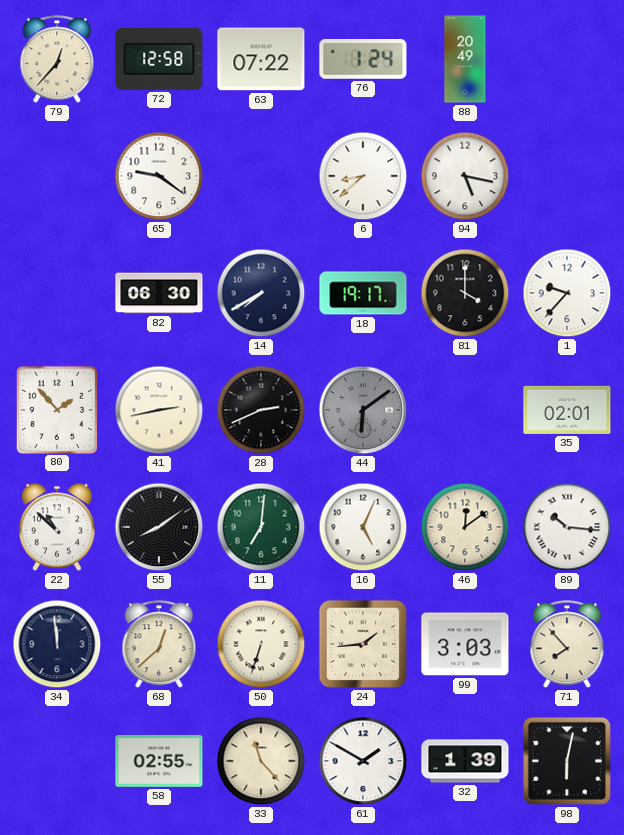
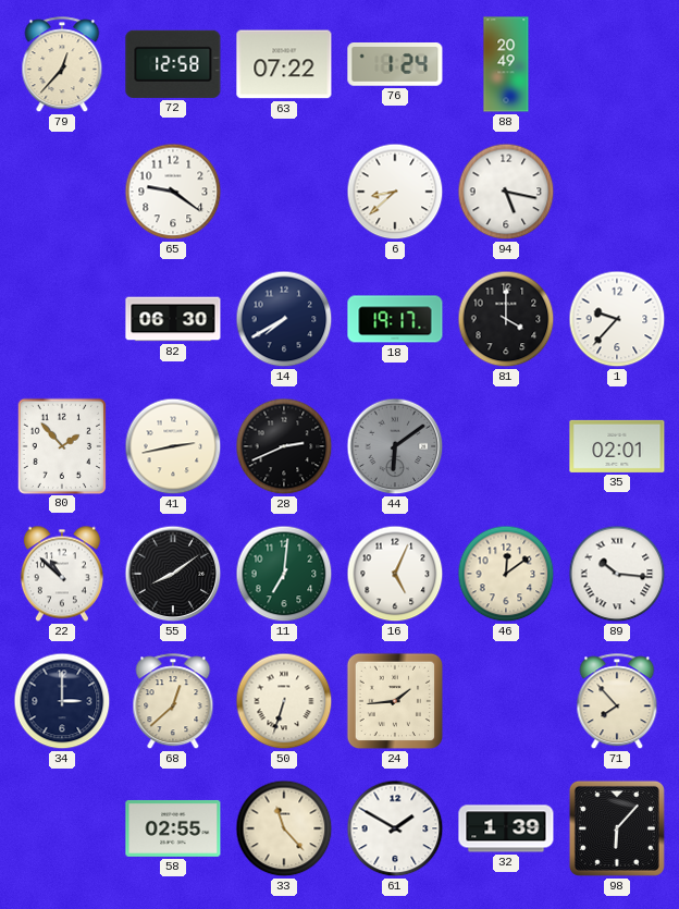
34: 11:59 -> 3:00 (62, 701)
99: 3:03 -> none (465, 644)
98: 6:02 -> 6:07 (617, 828)
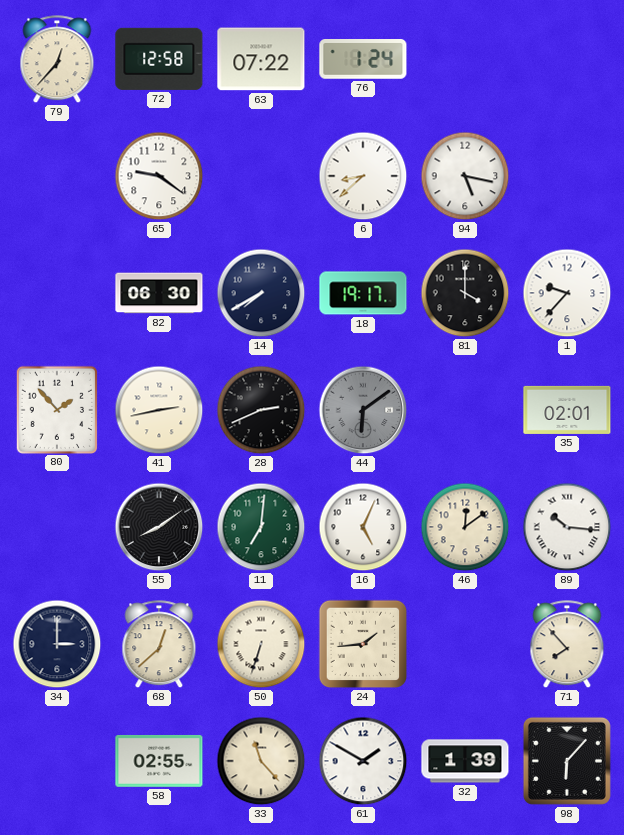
88: 20:49 -> none (506, 64)
22: 10:52 -> none (62, 574)
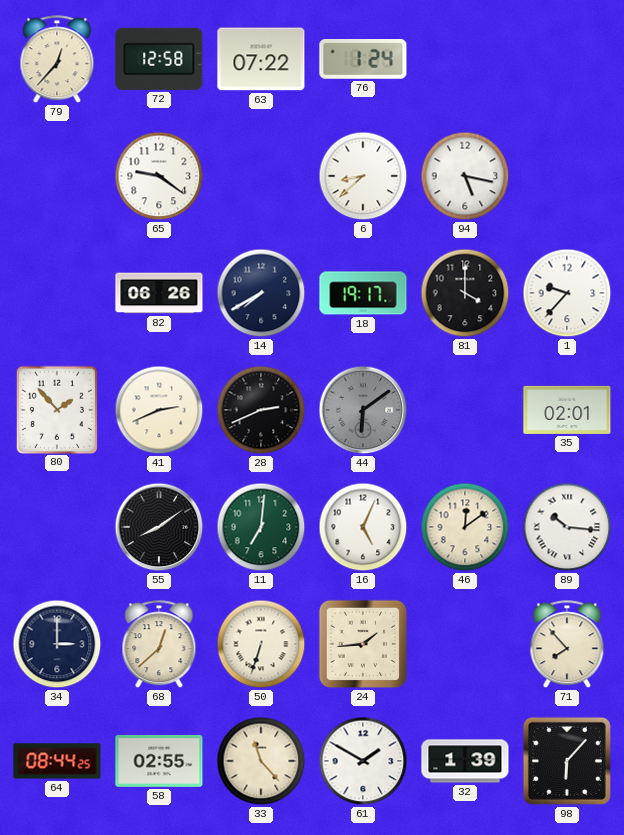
82: 06:30 -> 06:26 (159, 293)
41: 2:43 -> 2:41 (159, 410)
64: none -> 08:44 (57, 761)
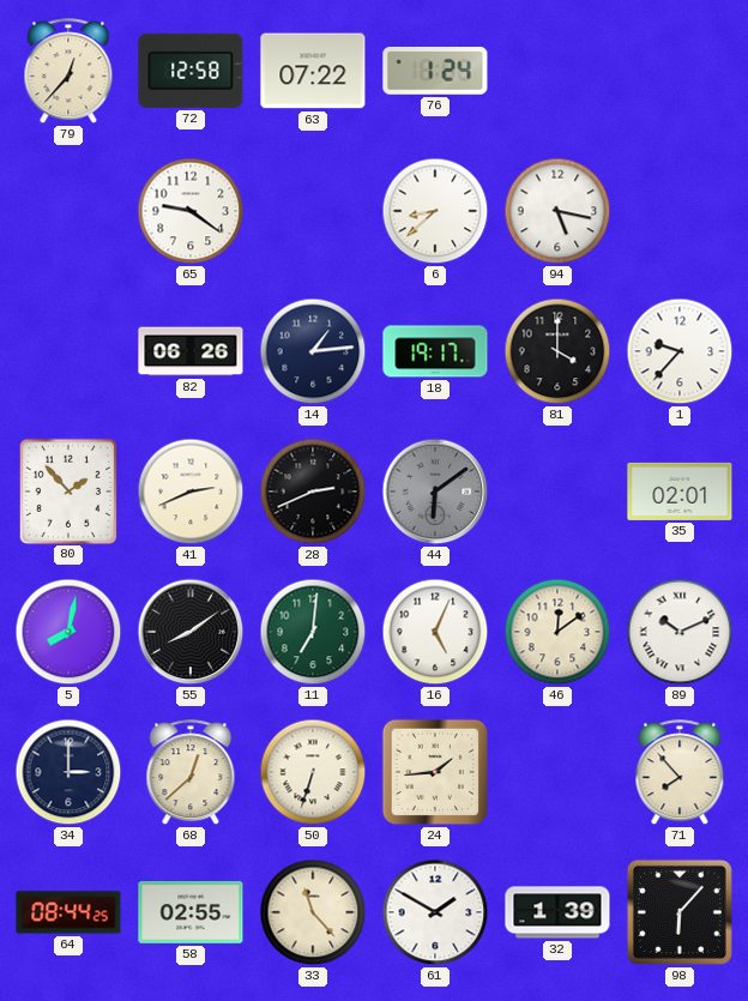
14: 7:40 -> 1:14 (313, 351)
5: none -> 8:02 (68, 632)
89: 10:16 -> 10:11 (680, 632)
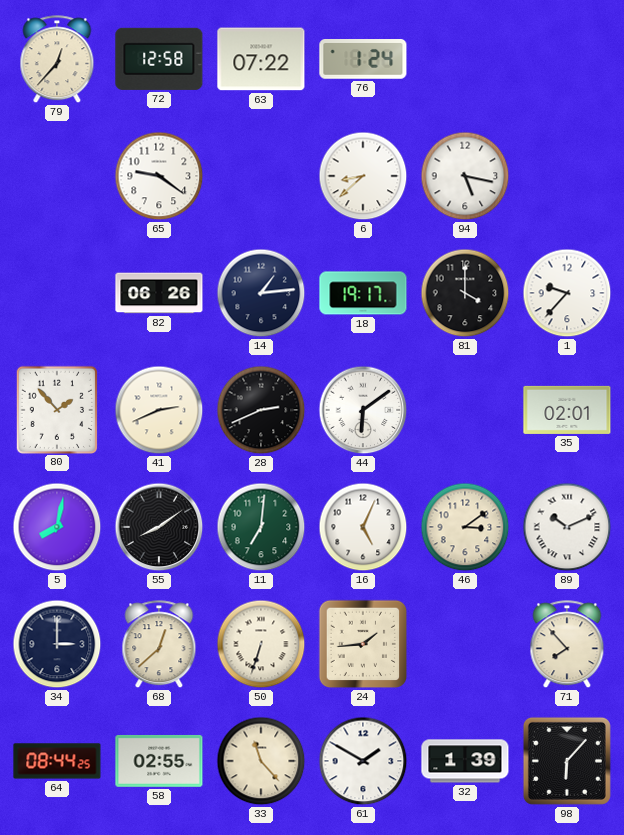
44 dial: grey -> white (363, 410)
46: 12:09 -> 3:09 (465, 527)
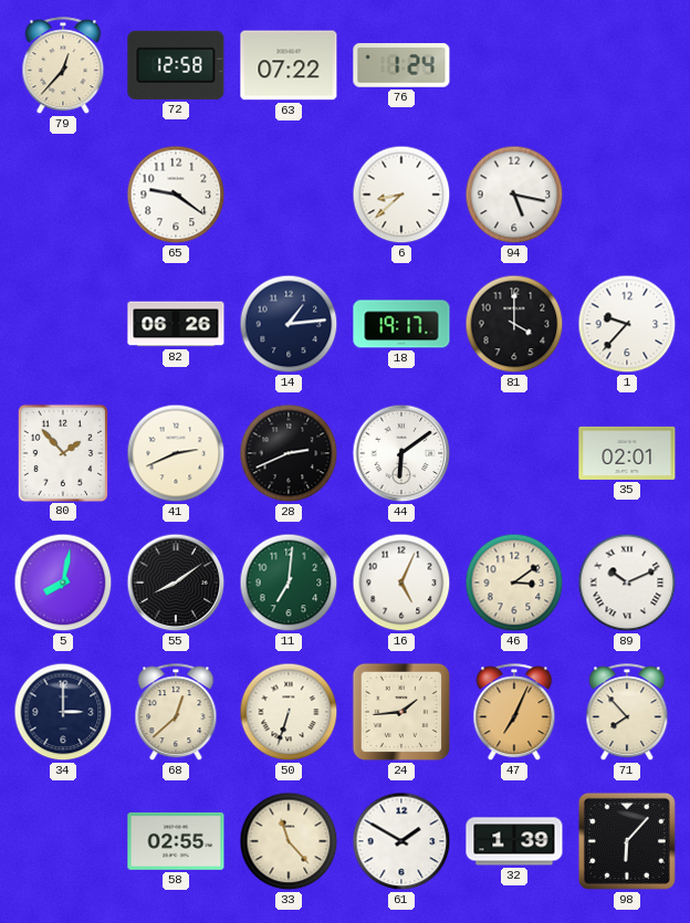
47: none -> 7:04 (514, 713)
64: 08:44 -> none (57, 761)
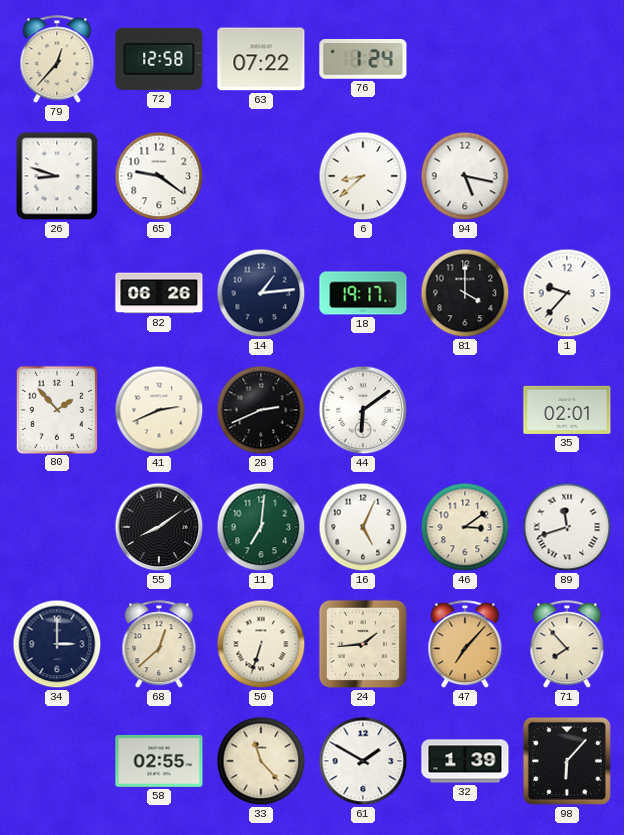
26: none -> 8:48 (57, 176)
5: 8:02 -> none (63, 583)
89: 10:11 -> 11:42 (567, 527)
47: 7:04 -> 7:07 (465, 645)
